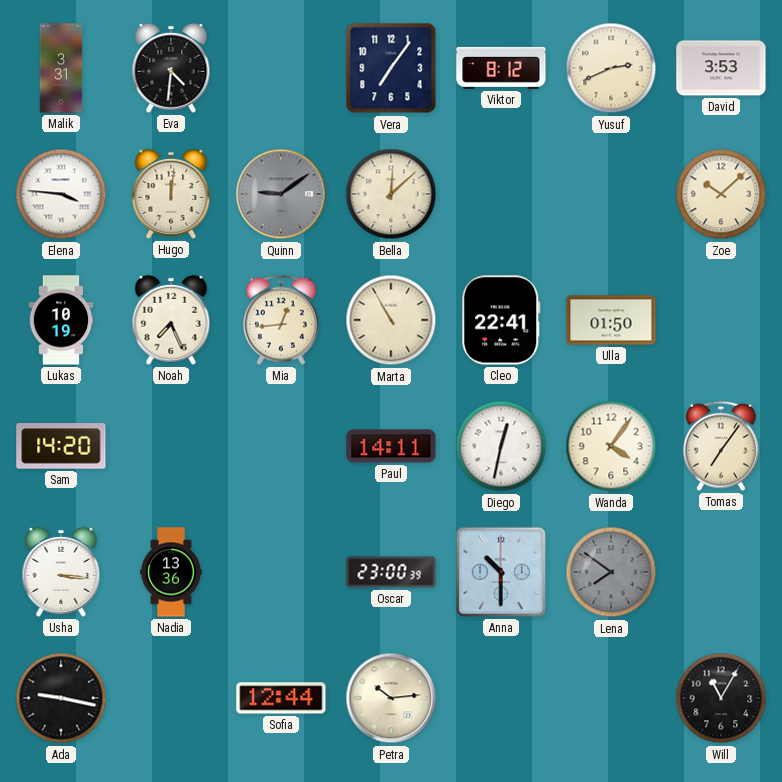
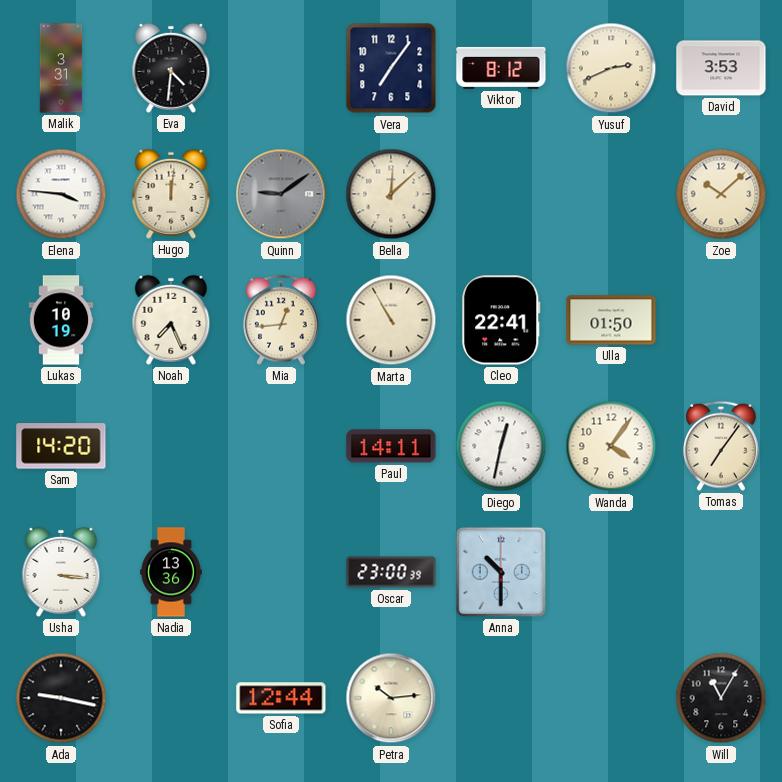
Lena: 7:51 -> none (611, 572)
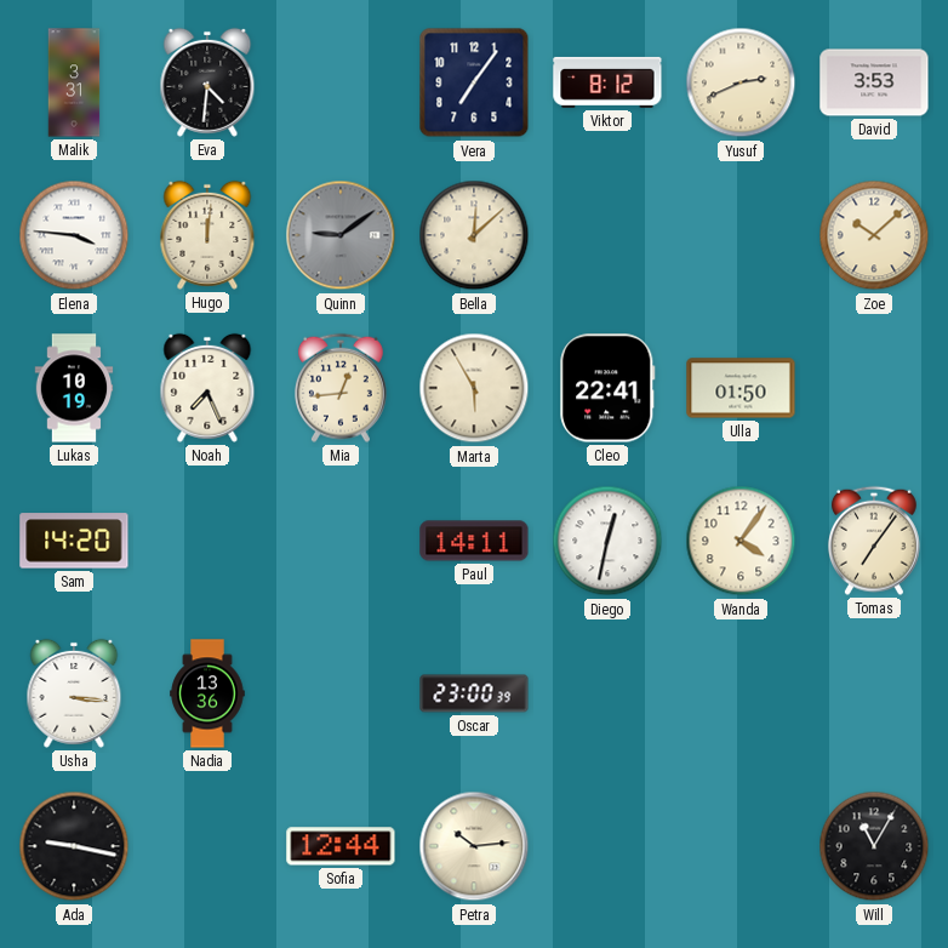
Marta: 10:55 -> 5:55 (474, 388)
Anna: 10:30 -> none (501, 572)
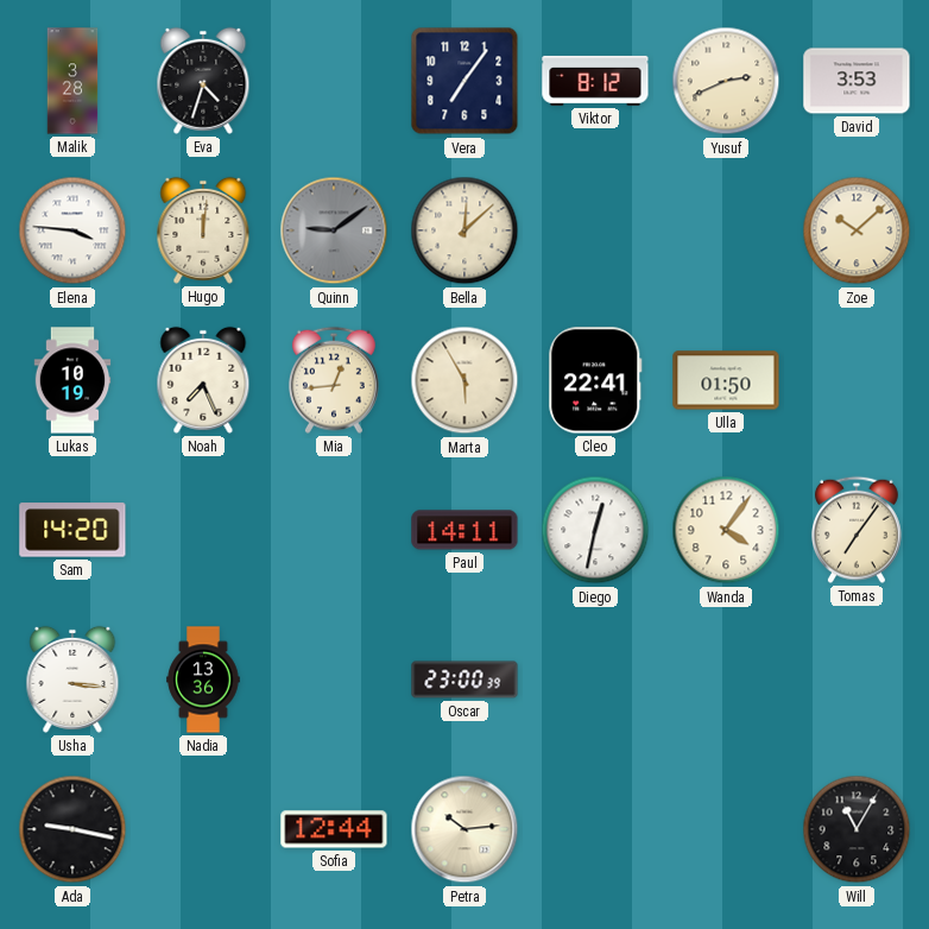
Malik: 3:31 -> 3:28 (72, 81)
Eva: 4:31 -> 4:33 (203, 81)
